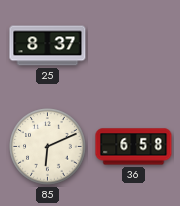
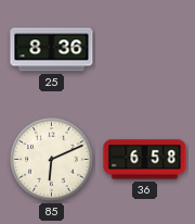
25: 8:37 -> 8:36 (52, 50)
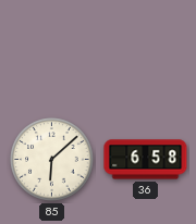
25: 8:36 -> none (52, 50)
85: 6:11 -> 6:08 (52, 160)
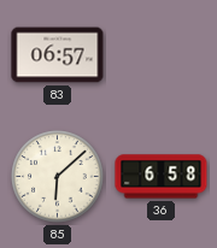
83: none -> 06:57 (58, 55)
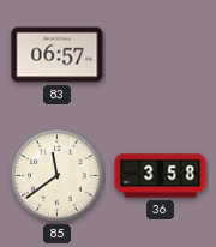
85: 6:08 -> 11:39 (58, 176)
36: 6:58 -> 3:58 (161, 176)
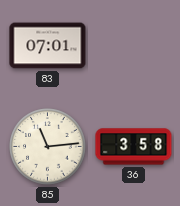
83: 06:57 -> 07:01 (48, 46)
85: 11:39 -> 11:14 (48, 147)
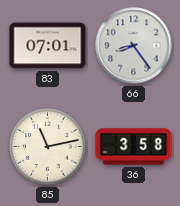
66: none -> 8:24 (134, 46)
85: 11:14 -> 11:13 (48, 147)
